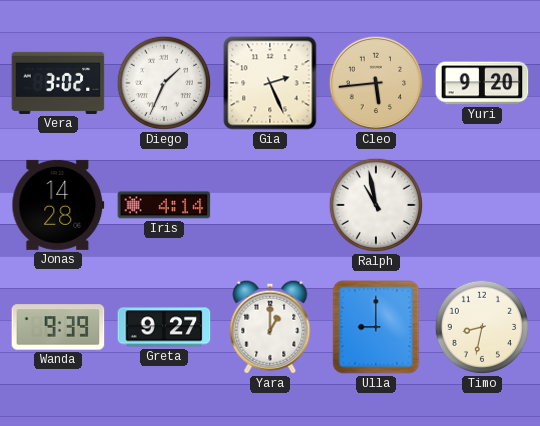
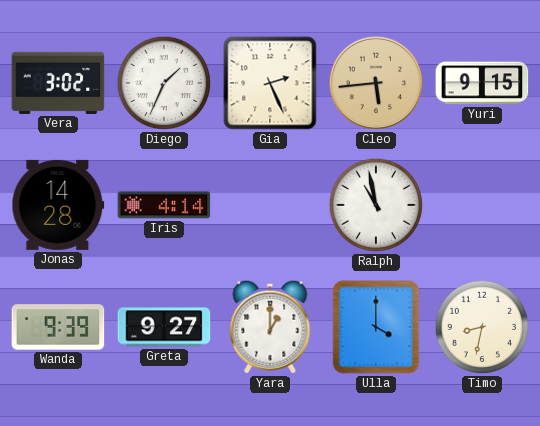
Yuri: 9:20 -> 9:15 (482, 83)
Ulla: 9:00 -> 4:00 (376, 327)
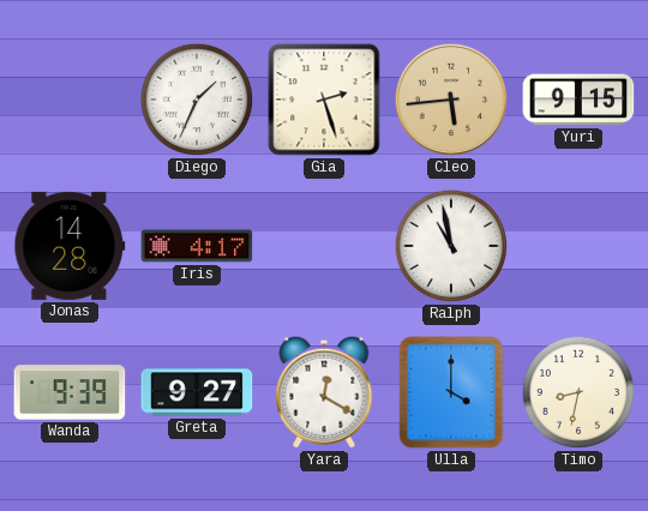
Vera: 3:02 -> none (58, 83)
Gia: 2:26 -> 2:27 (324, 100)
Iris: 4:14 -> 4:17 (197, 246)
Yara: 1:00 -> 12:20 (324, 392)
